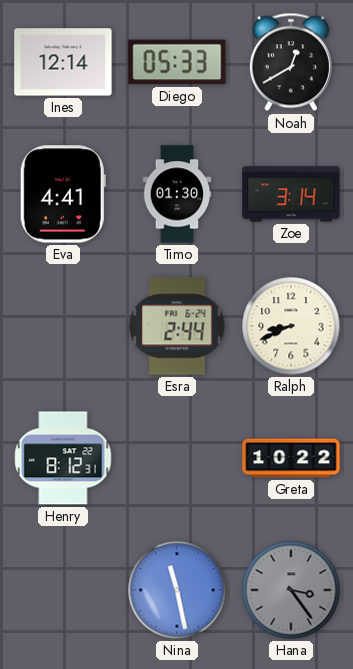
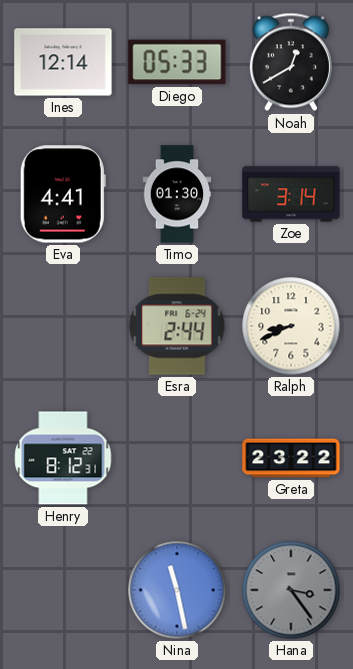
Greta: 10:22 -> 23:22 (291, 458)
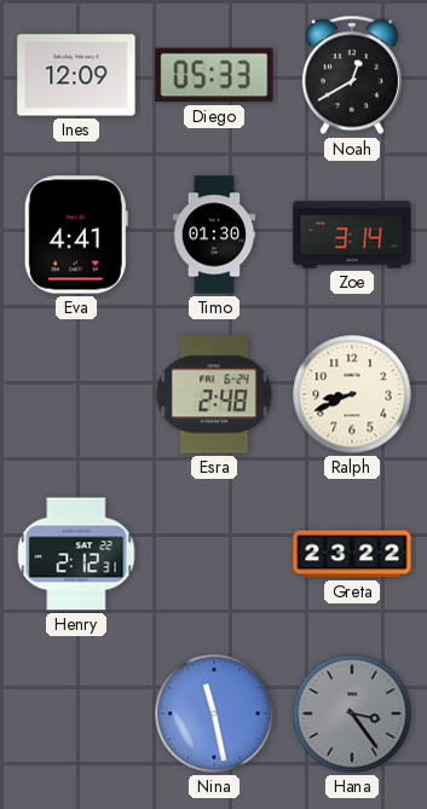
Ines: 12:14 -> 12:09 (76, 75)
Esra: 2:44 -> 2:48 (214, 394)
Henry: 8:12 -> 2:12 (76, 554)
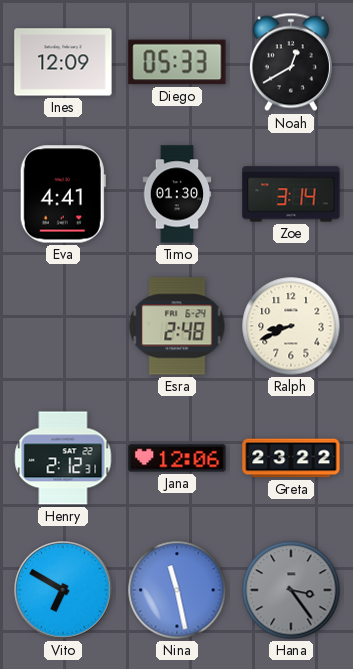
Jana: none -> 12:06 (177, 458)
Vito: none -> 6:50 (63, 590)
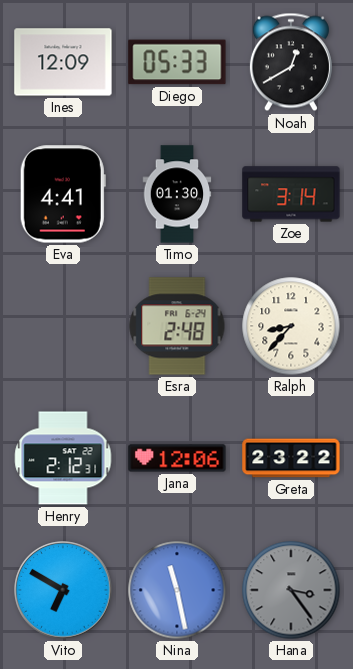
Ralph: 8:41 -> 8:37 (291, 326)
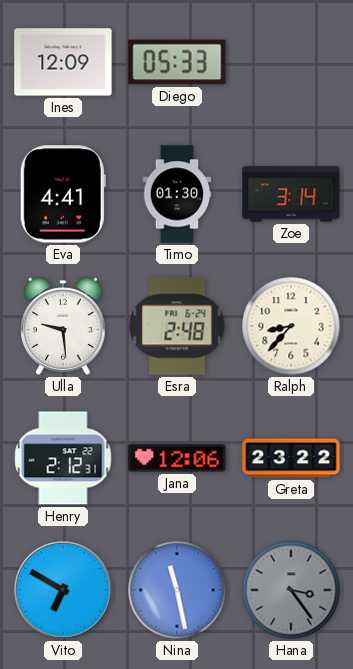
Noah: 12:40 -> none (291, 62)
Ulla: none -> 9:29 (63, 326)
